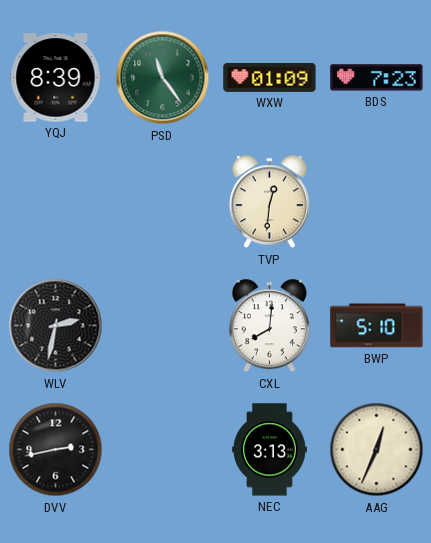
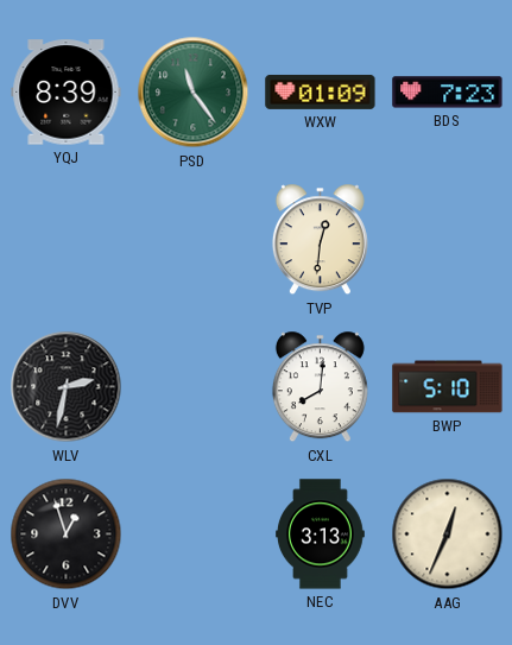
DVV: 2:43 -> 12:57 (67, 535)
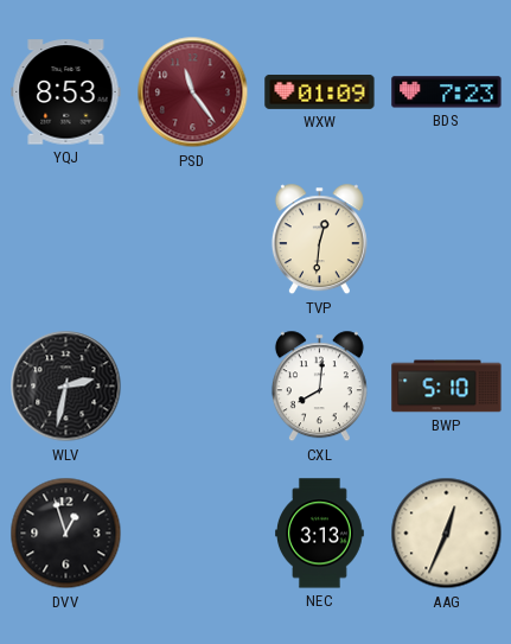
YQJ: 8:39 -> 8:53 (66, 93)
PSD dial: green -> burgundy (193, 93)
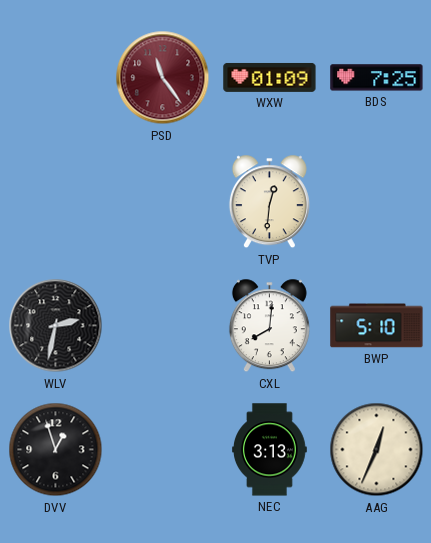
YQJ: 8:53 -> none (66, 93)
BDS: 7:23 -> 7:25 (377, 78)
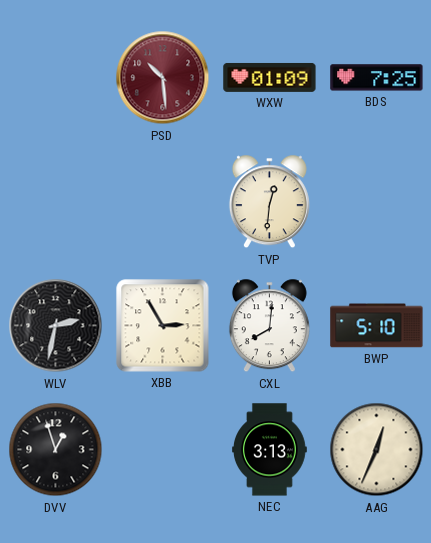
PSD: 11:24 -> 10:29 (163, 78)
XBB: none -> 2:55 (163, 326)
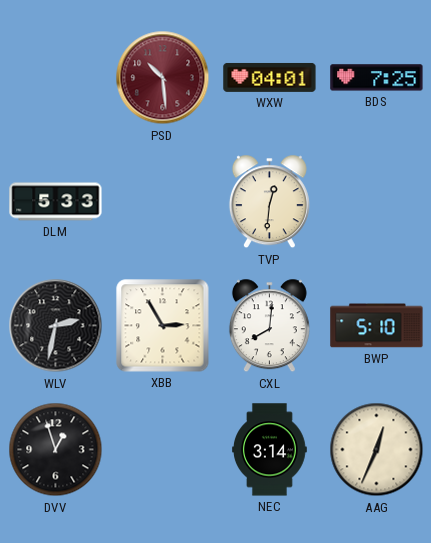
WXW: 01:09 -> 04:01 (270, 77)
DLM: none -> 5:33 (56, 202)
NEC: 3:13 -> 3:14 (270, 450)
